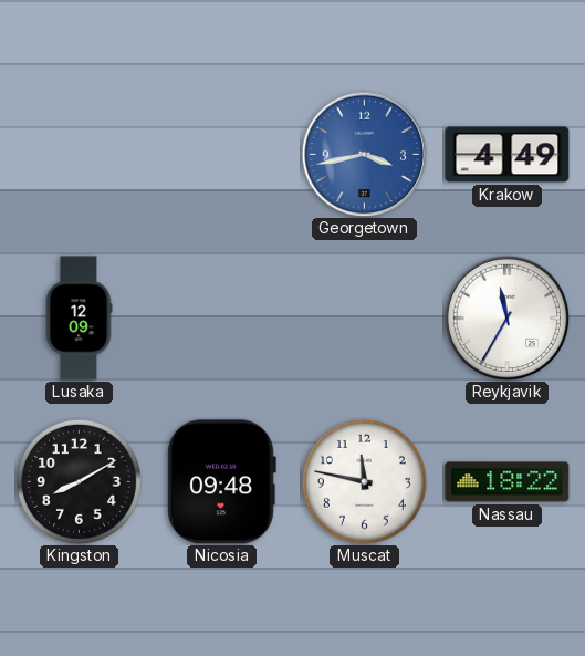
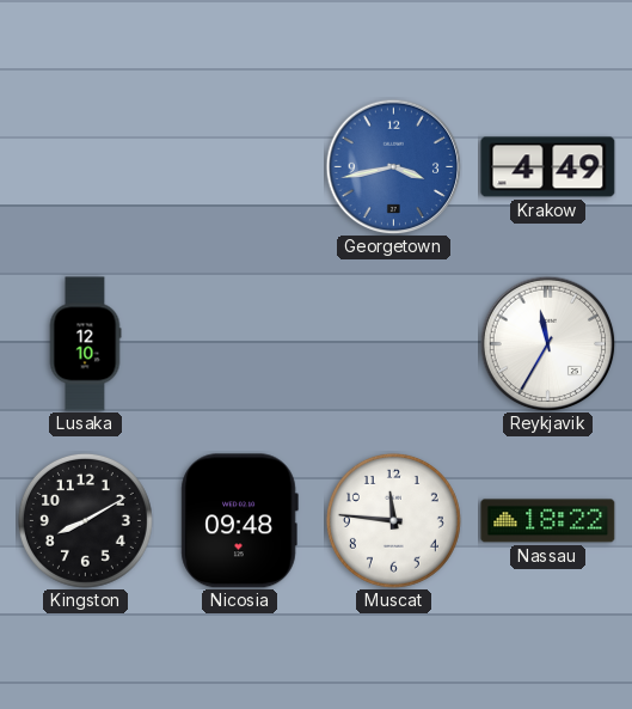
Lusaka: 12:09 -> 12:10 (85, 344)
Muscat: 11:47 -> 11:46 (393, 520)
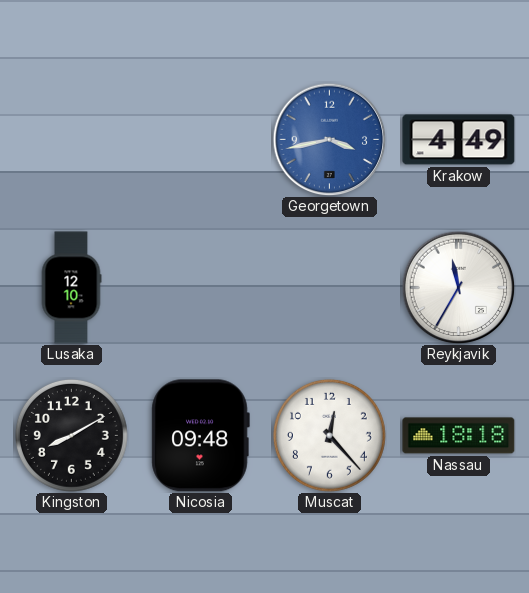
Muscat: 11:46 -> 12:23 (329, 435)
Nassau: 18:22 -> 18:18 (459, 436)
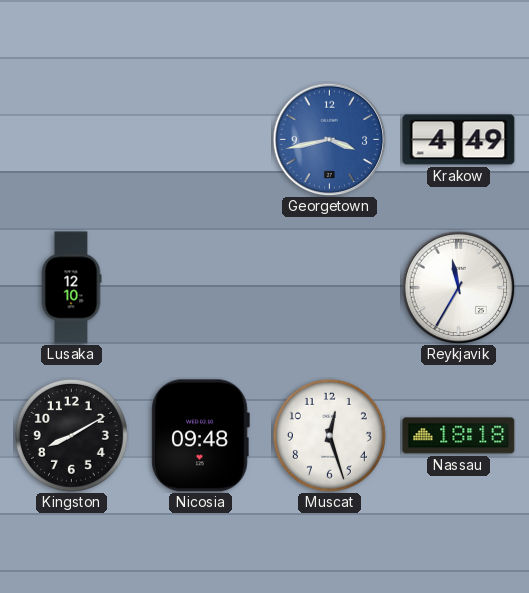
Muscat: 12:23 -> 12:27 (329, 435)
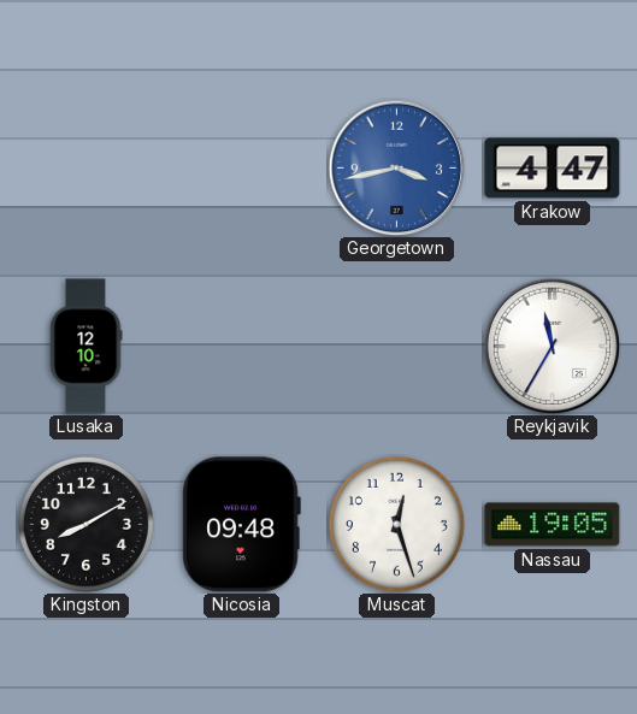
Krakow: 4:49 -> 4:47 (553, 169)
Nassau: 18:18 -> 19:05 (553, 525)
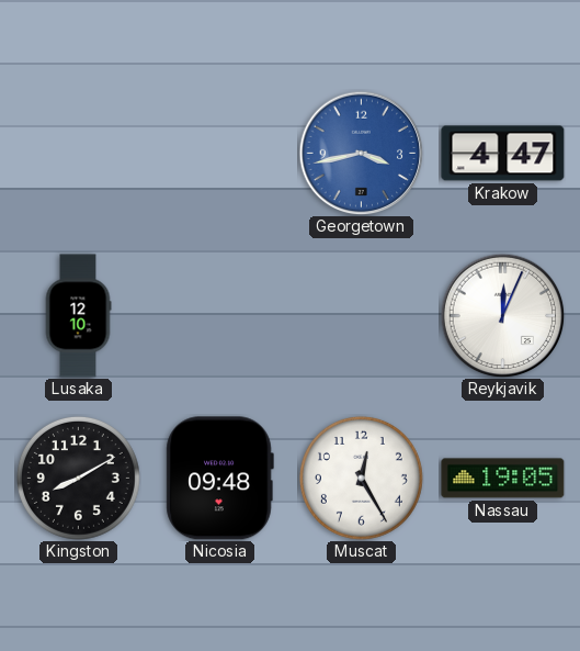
Reykjavik: 11:35 -> 12:04 (502, 315)
Muscat: 12:27 -> 12:25 (361, 478)
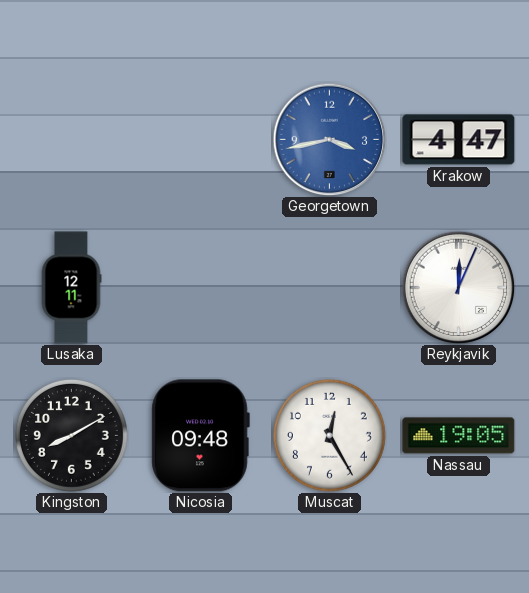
Lusaka: 12:10 -> 12:11 (71, 288)
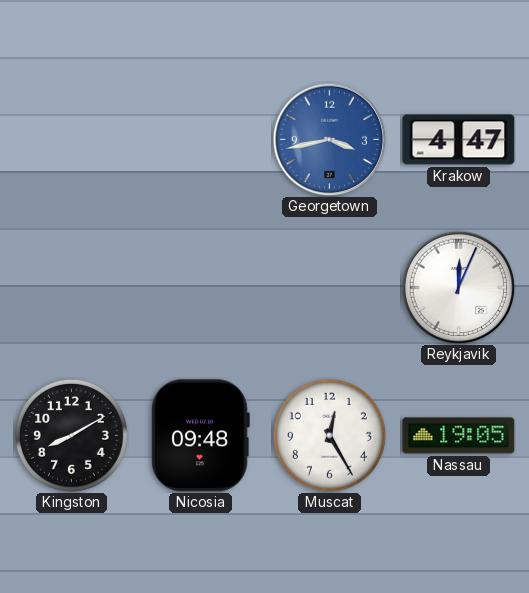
Lusaka: 12:11 -> none (71, 288)
